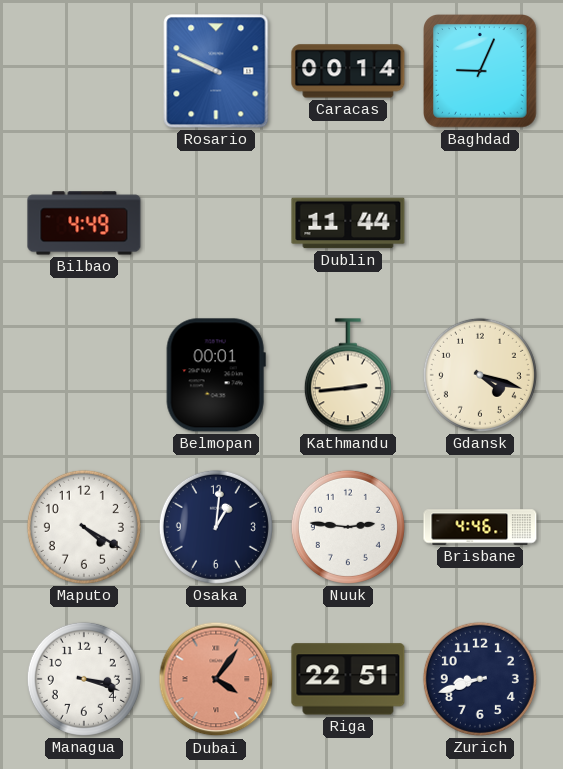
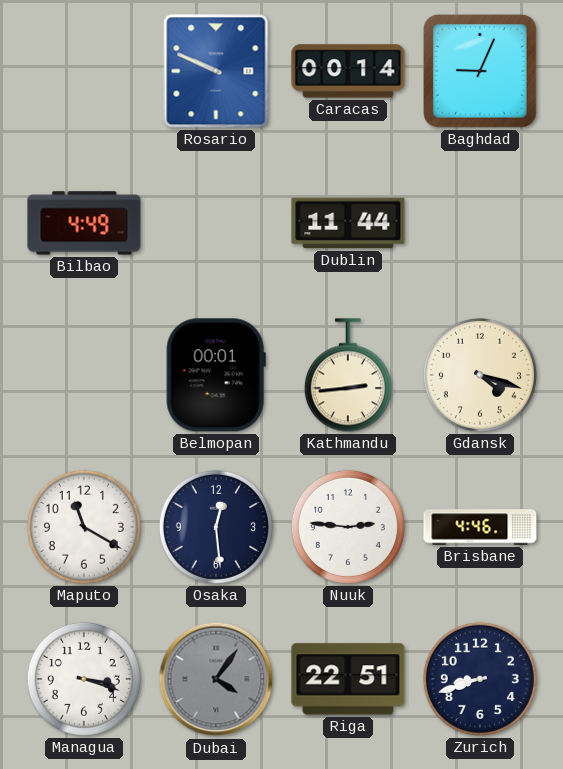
Maputo: 4:20 -> 11:20 (84, 527)
Osaka: 1:01 -> 12:29 (216, 527)
Dubai dial: salmon -> grey (216, 679)
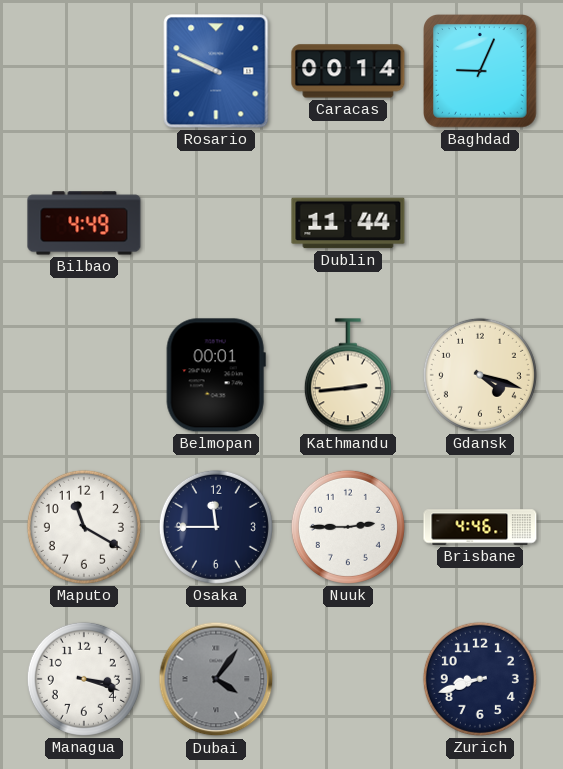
Osaka: 12:29 -> 11:45 (216, 527)
Nuuk: 2:46 -> 2:45 (348, 527)
Riga: 22:51 -> none (348, 679)
